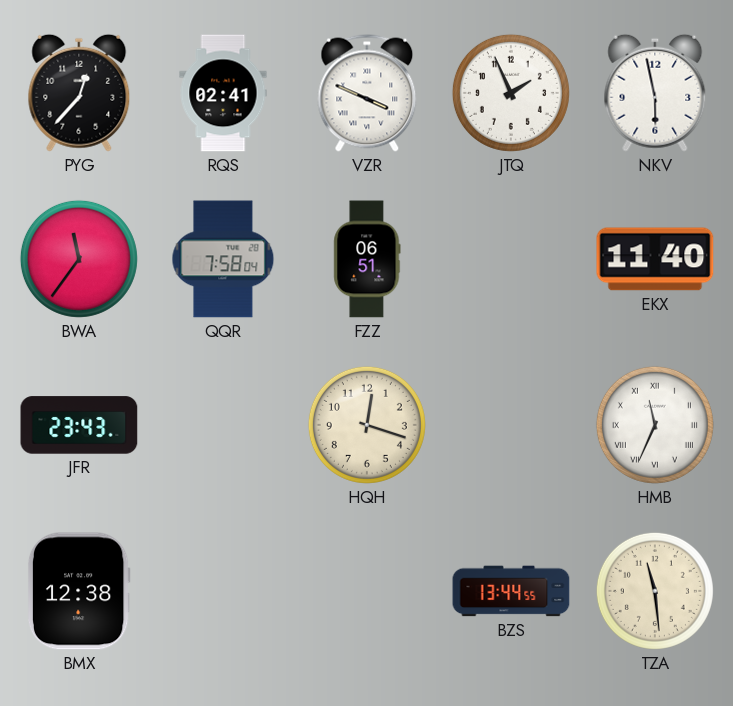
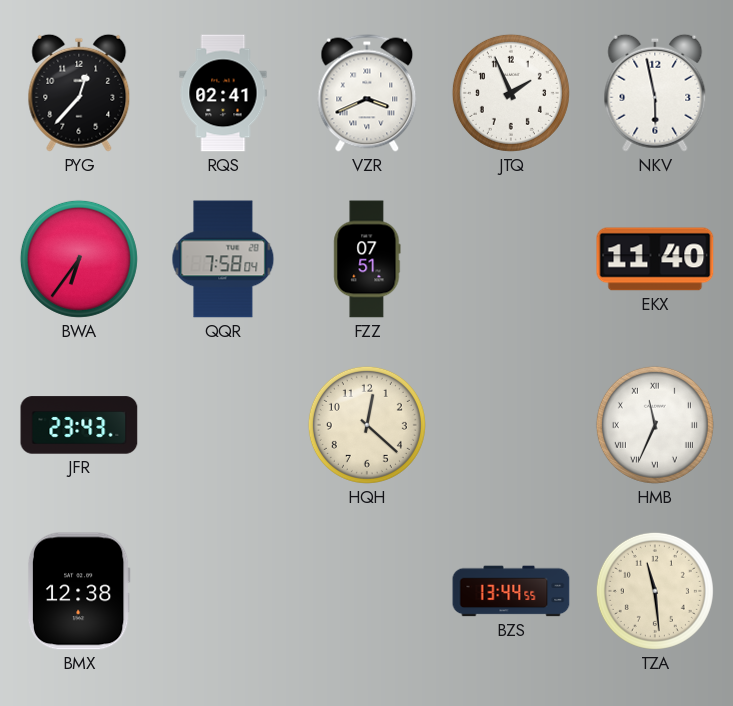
VZR: 3:49 -> 3:41 (367, 93)
BWA: 11:36 -> 6:36 (79, 259)
FZZ: 06:51 -> 07:51 (367, 259)
HQH: 12:18 -> 12:22 (367, 425)
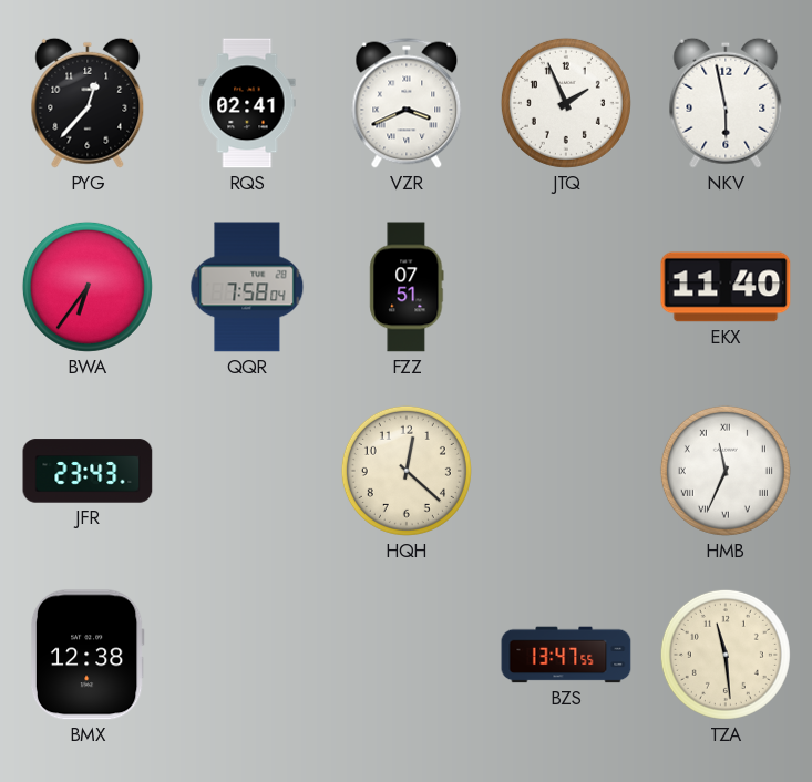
BZS: 13:44 -> 13:47 (566, 655)
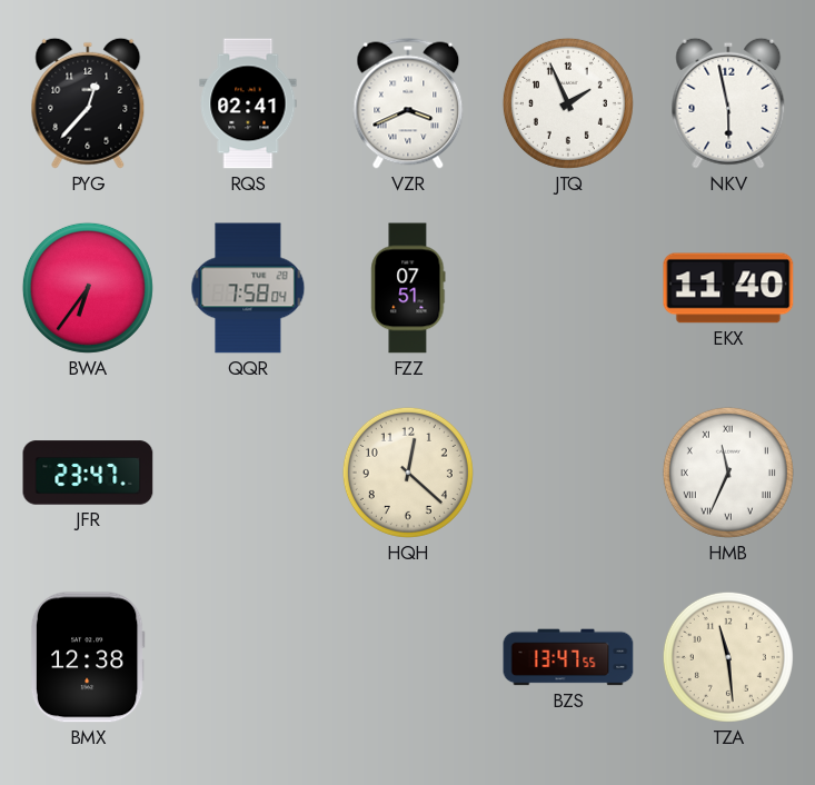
JFR: 23:43 -> 23:47 (88, 473)
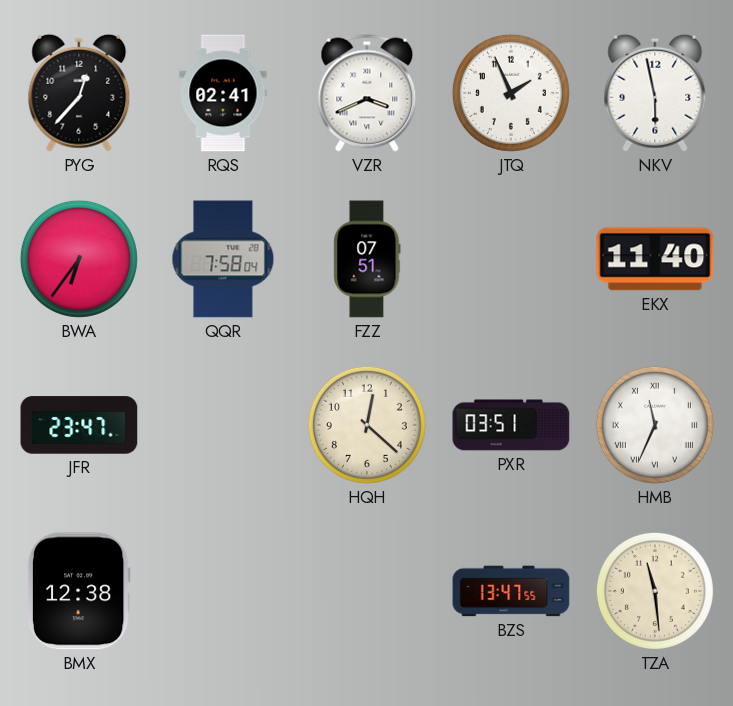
PXR: none -> 03:51 (511, 425)
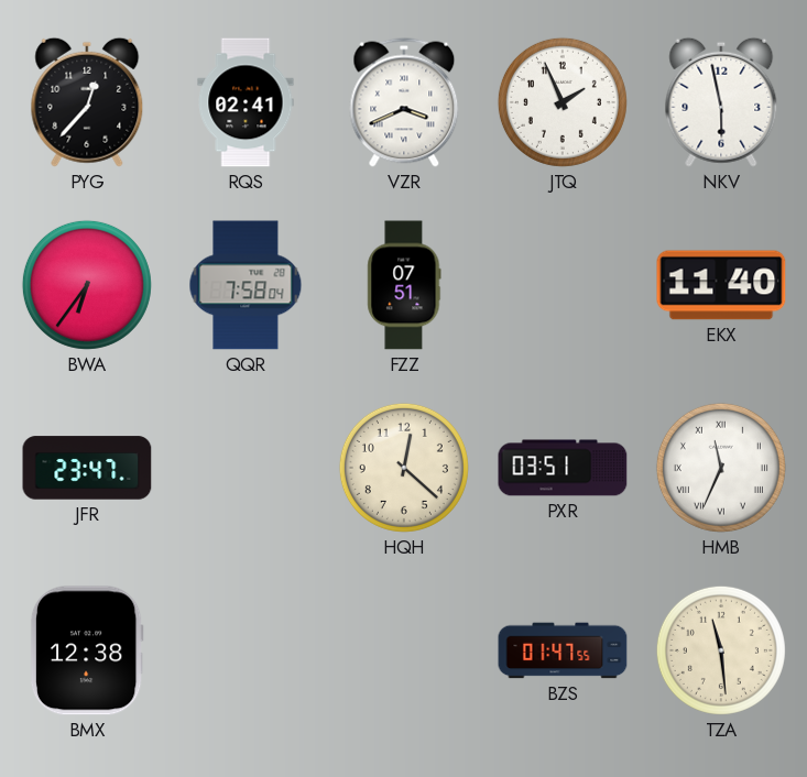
BZS: 13:47 -> 01:47 (563, 650)
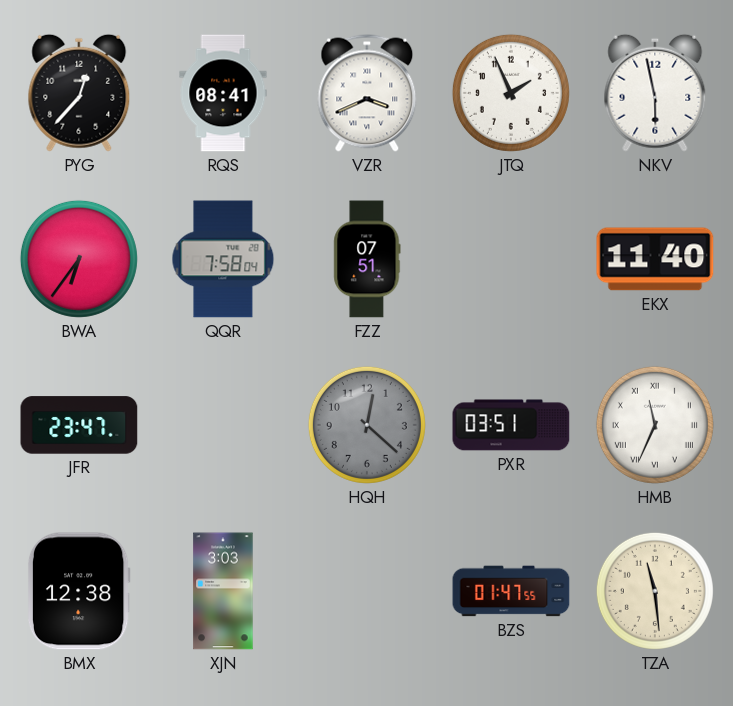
RQS: 02:41 -> 08:41 (223, 93)
HQH dial: cream -> grey (367, 425)
XJN: none -> 3:03 (223, 591)
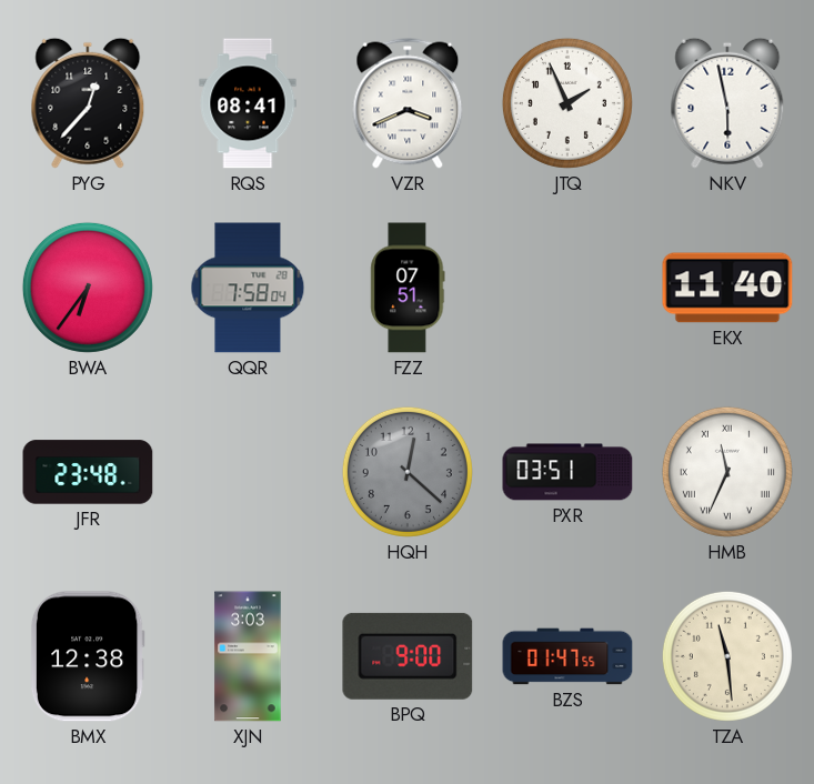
JFR: 23:47 -> 23:48 (88, 472)
BPQ: none -> 9:00 (408, 656)
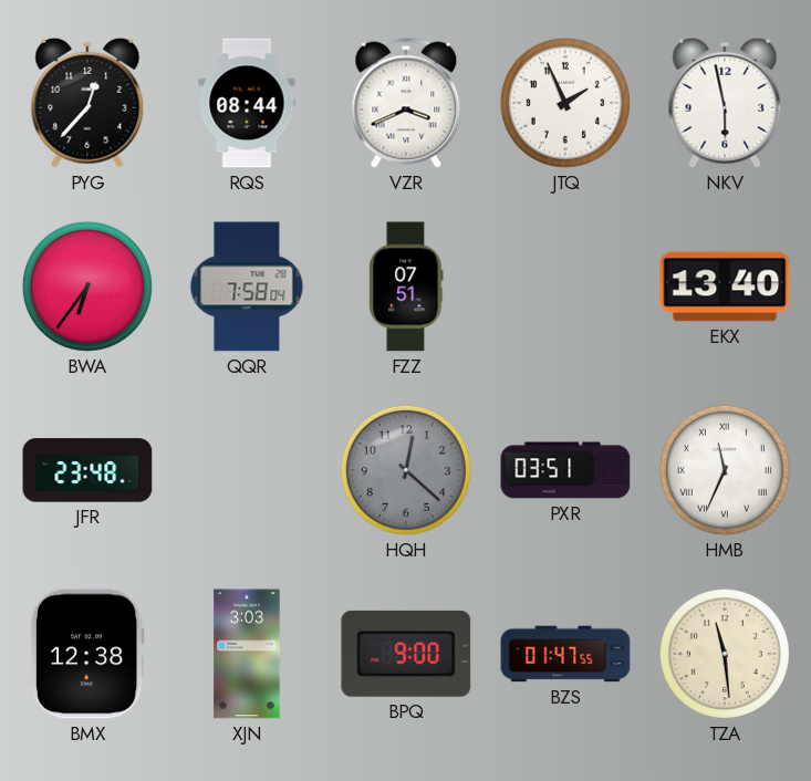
RQS: 08:41 -> 08:44 (247, 103)
EKX: 11:40 -> 13:40 (725, 287)
